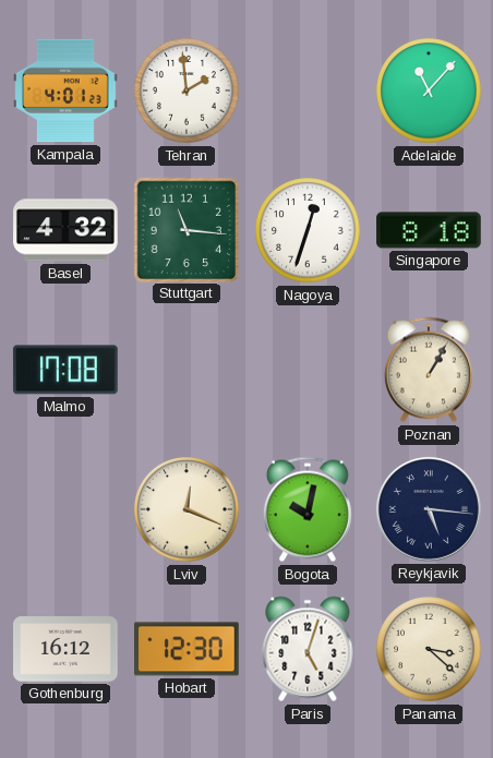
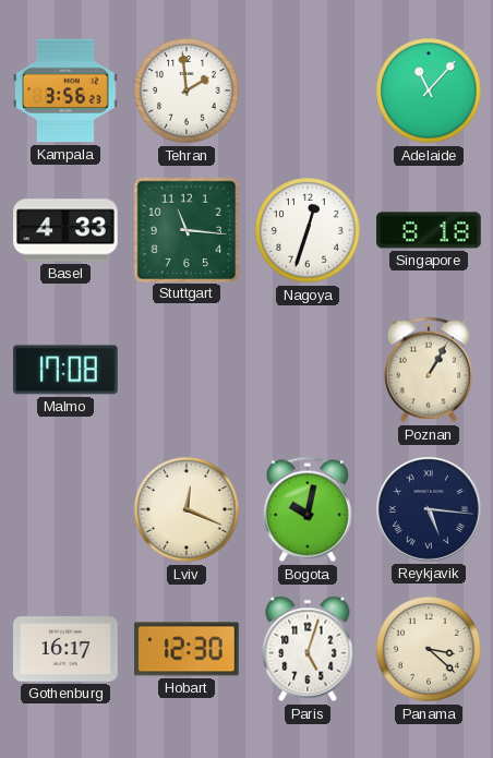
Kampala: 4:01 -> 3:56 (65, 91)
Basel: 4:32 -> 4:33 (65, 230)
Gothenburg: 16:12 -> 16:17 (65, 649)
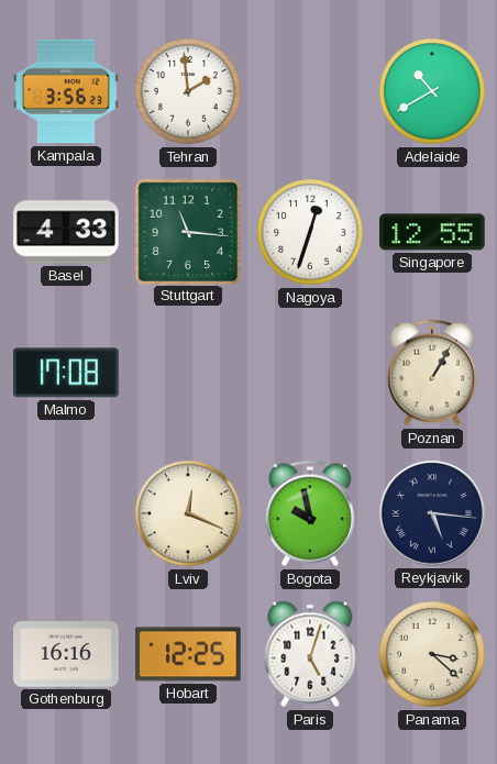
Adelaide: 11:07 -> 10:40 (432, 91)
Singapore: 8:18 -> 12:55 (432, 232)
Bogota: 10:02 -> 9:58 (310, 513)
Gothenburg: 16:17 -> 16:16 (66, 654)
Hobart: 12:30 -> 12:25 (189, 654)
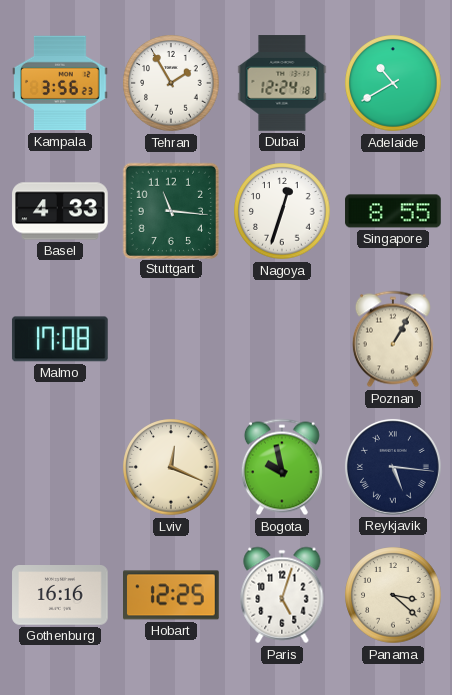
Tehran: 1:59 -> 1:55 (171, 83)
Dubai: none -> 12:24 (282, 83)
Singapore: 12:55 -> 8:55 (393, 211)
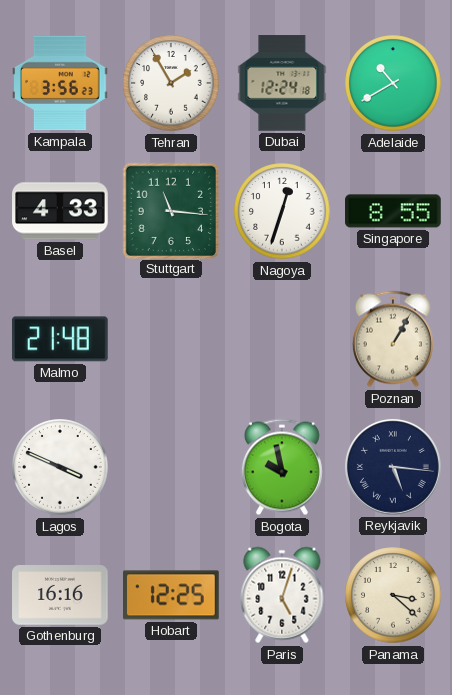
Malmo: 17:08 -> 21:48 (60, 339)
Lagos: none -> 3:49 (60, 467)
Lviv: 12:19 -> none (171, 467)
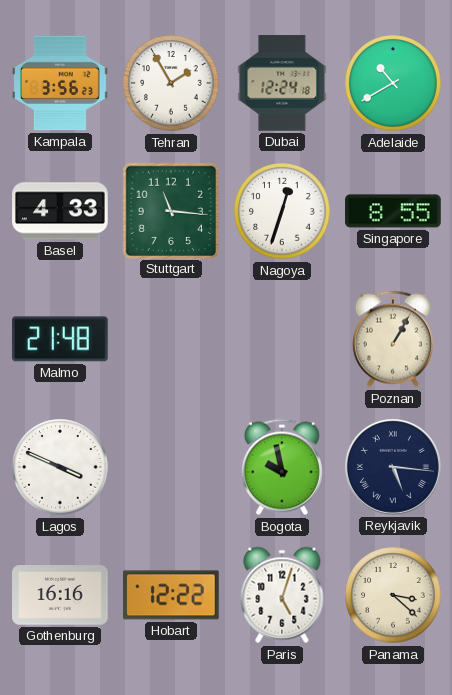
Hobart: 12:25 -> 12:22 (172, 595)
